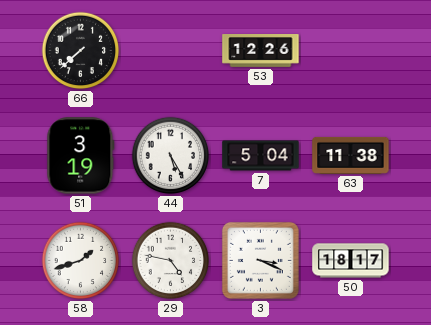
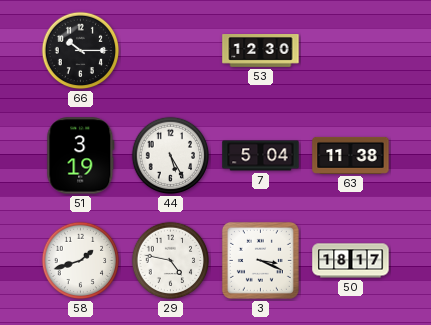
66: 7:38 -> 10:15 (81, 51)
53: 12:26 -> 12:30 (261, 51)
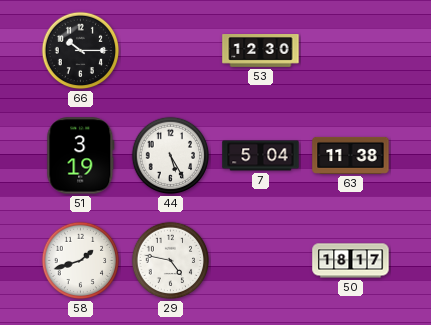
3: 3:19 -> none (260, 260)
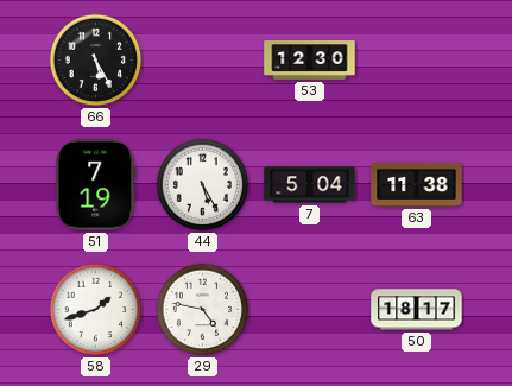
66: 10:15 -> 5:25 (96, 61)
51: 3:19 -> 7:19 (96, 185)
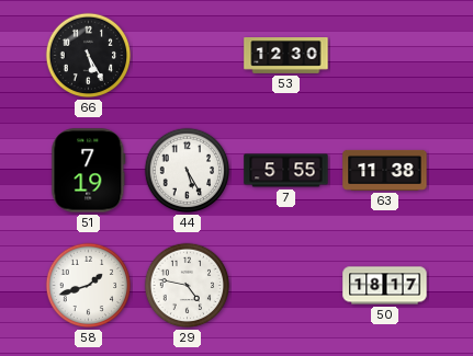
7: 5:04 -> 5:55 (286, 171)
